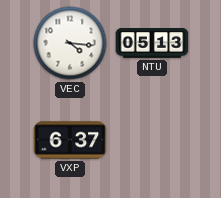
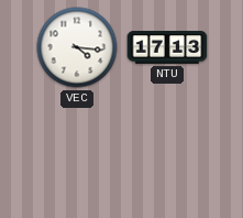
NTU: 05:13 -> 17:13 (167, 47)
VXP: 6:37 -> none (70, 140)
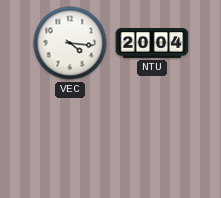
NTU: 17:13 -> 20:04 (152, 43)
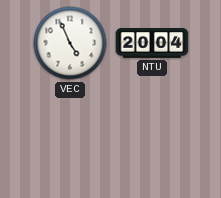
VEC: 4:16 -> 4:56 (70, 43)
